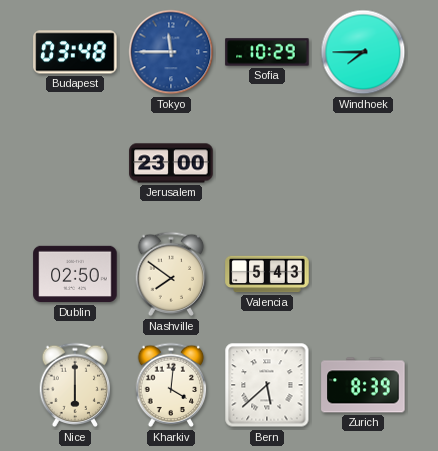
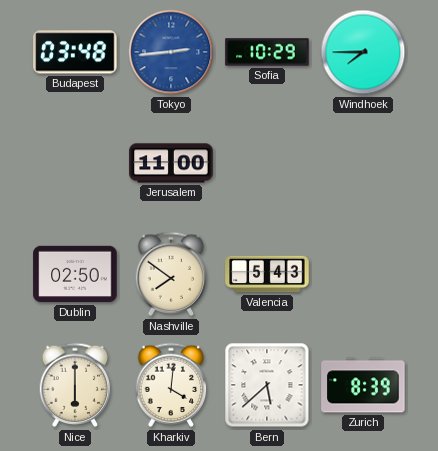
Tokyo: 11:45 -> 2:44 (171, 52)
Jerusalem: 23:00 -> 11:00 (171, 163)
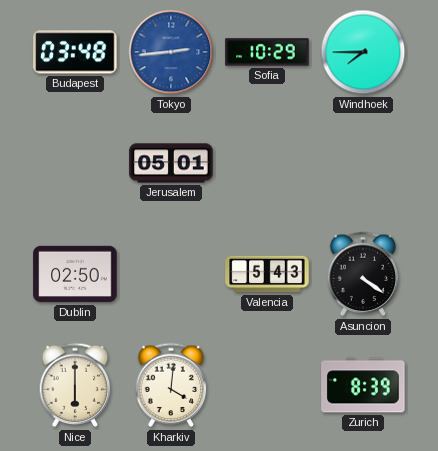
Jerusalem: 11:00 -> 05:01 (171, 163)
Nashville: 7:51 -> none (171, 274)
Asuncion: none -> 4:21 (363, 274)
Bern: 5:38 -> none (267, 385)
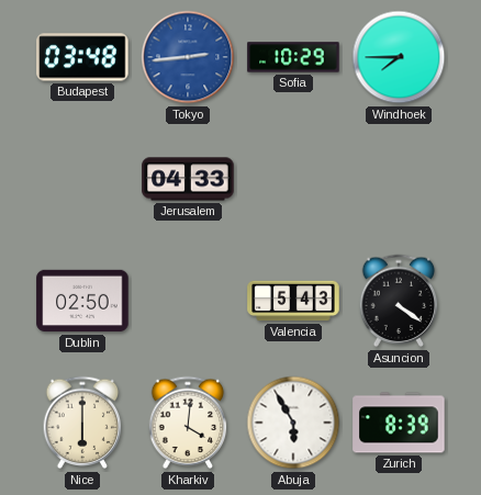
Jerusalem: 05:01 -> 04:33 (188, 179)
Abuja: none -> 5:55 (293, 423)
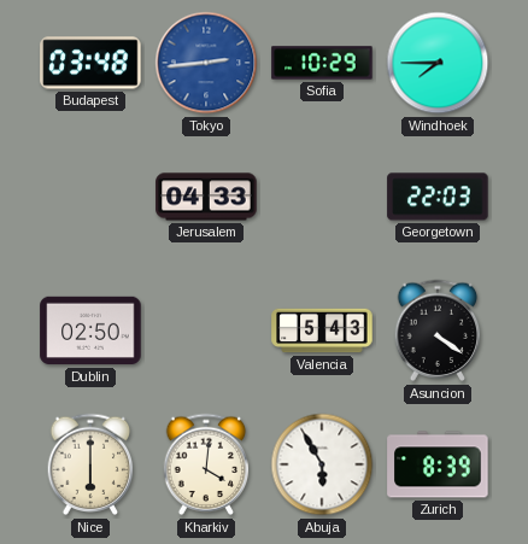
Georgetown: none -> 22:03 (438, 197)
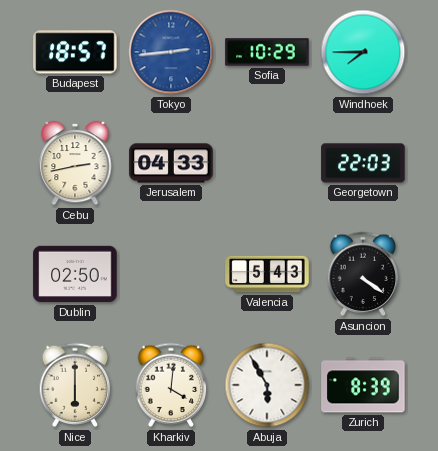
Budapest: 03:48 -> 18:57 (75, 52)
Cebu: none -> 2:43 (75, 163)
